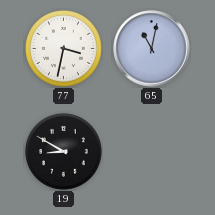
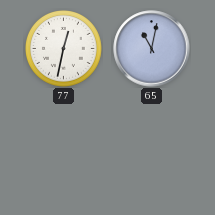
77: 3:32 -> 12:32 (64, 49)
19: 8:50 -> none (64, 152)
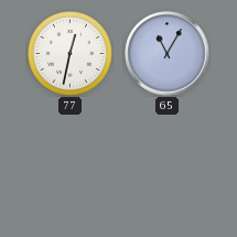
65: 11:02 -> 11:05 (168, 54)
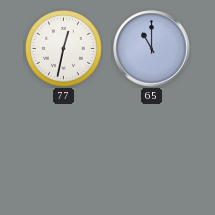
65: 11:05 -> 11:00 (152, 49)
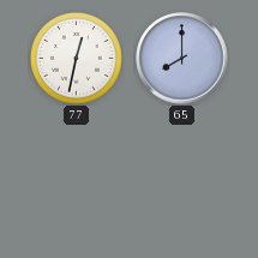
65: 11:00 -> 8:00 (182, 59)
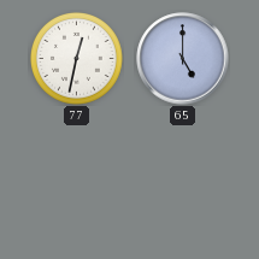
65: 8:00 -> 5:00 (183, 59)
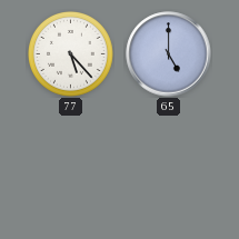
77: 12:32 -> 5:23 (71, 54)
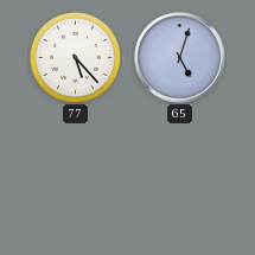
65: 5:00 -> 5:03 (180, 58)
